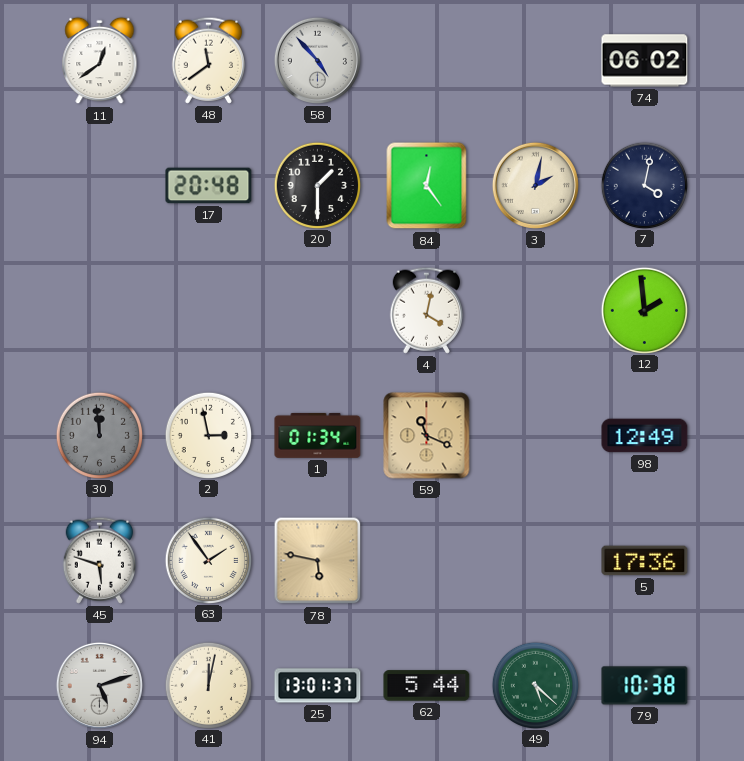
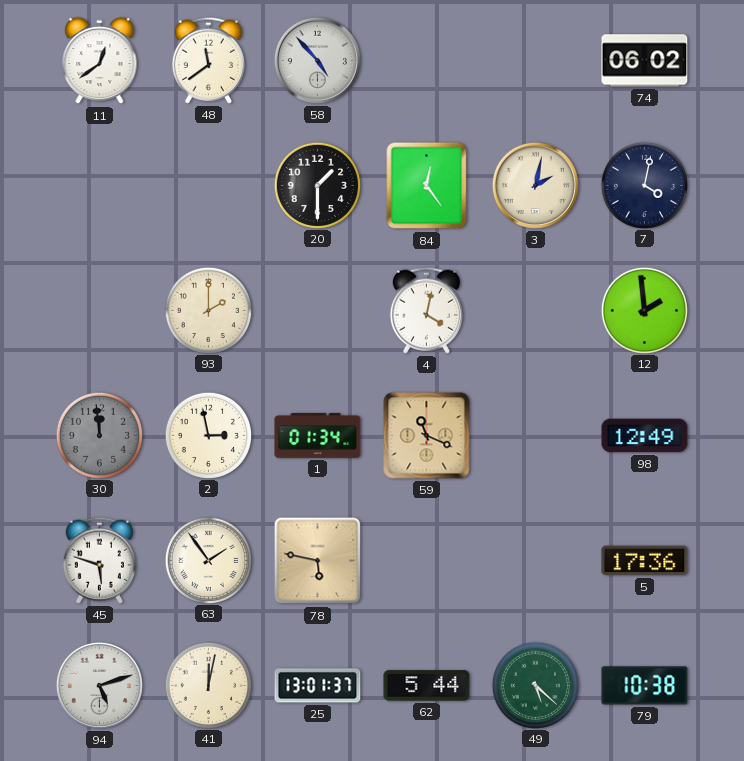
17: 20:48 -> none (209, 186)
93: none -> 2:00 (208, 310)
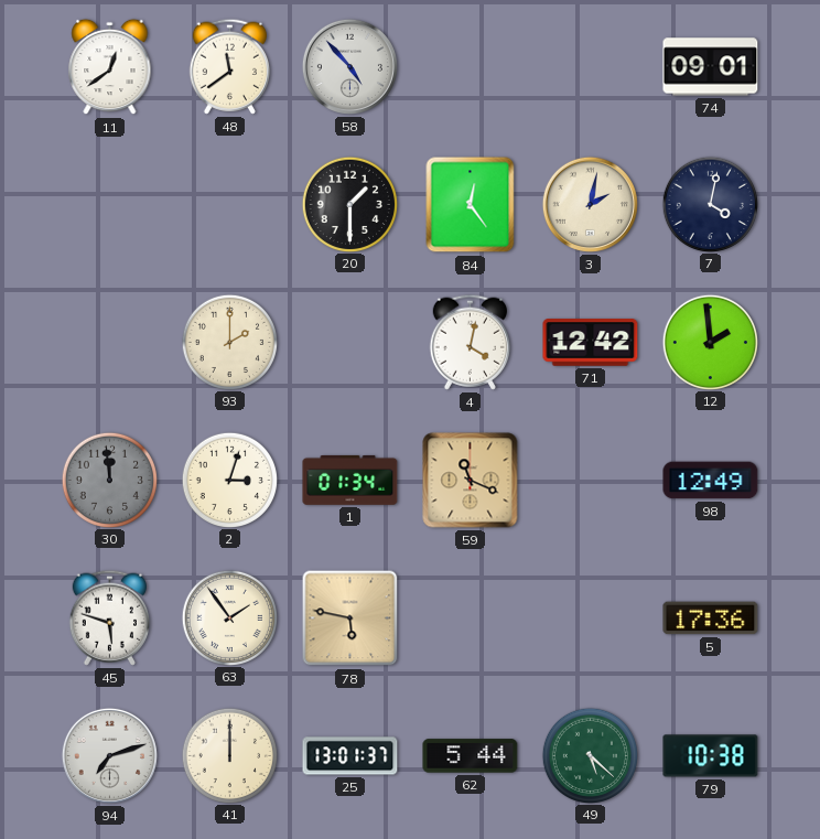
74: 06:02 -> 09:01 (711, 67)
71: none -> 12:42 (591, 343)
2: 2:58 -> 3:03 (229, 480)
94: 5:12 -> 7:12 (109, 755)
41: 12:02 -> 12:00 (229, 755)
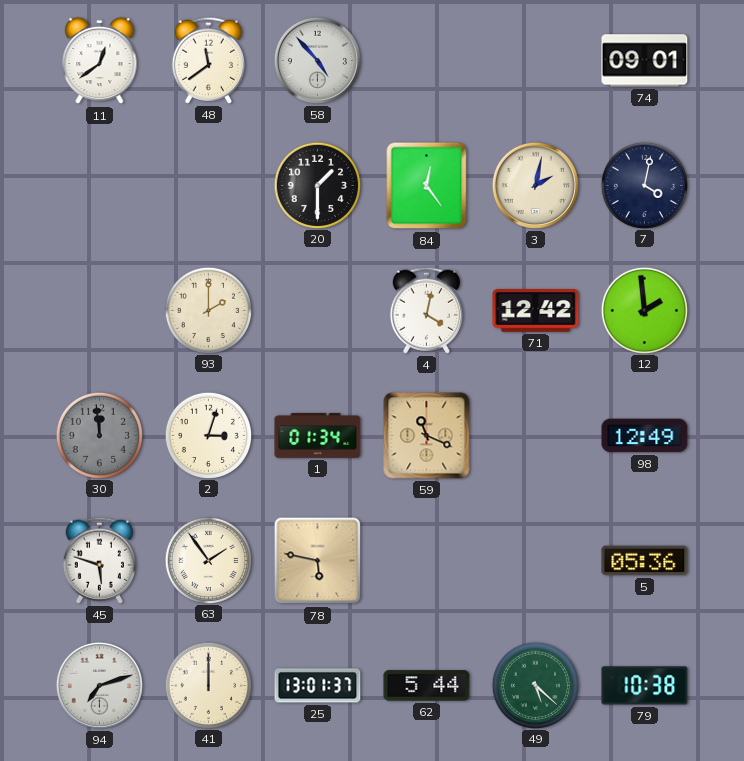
5: 17:36 -> 05:36 (645, 561)
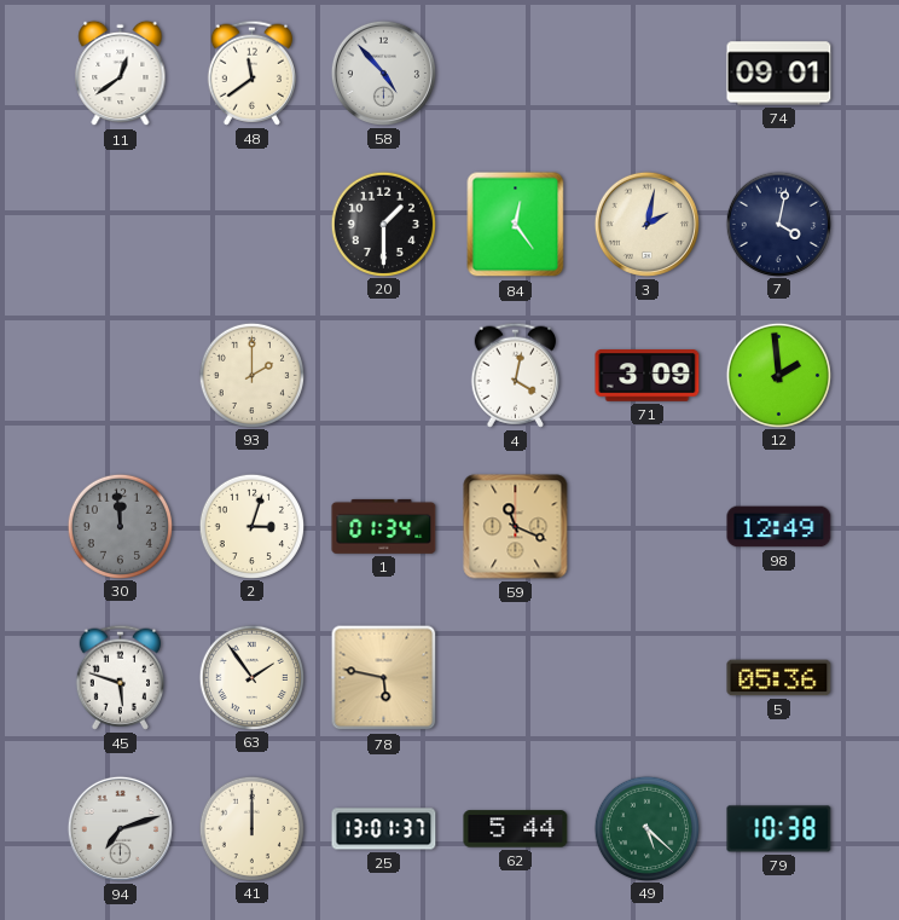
71: 12:42 -> 3:09 (648, 376)
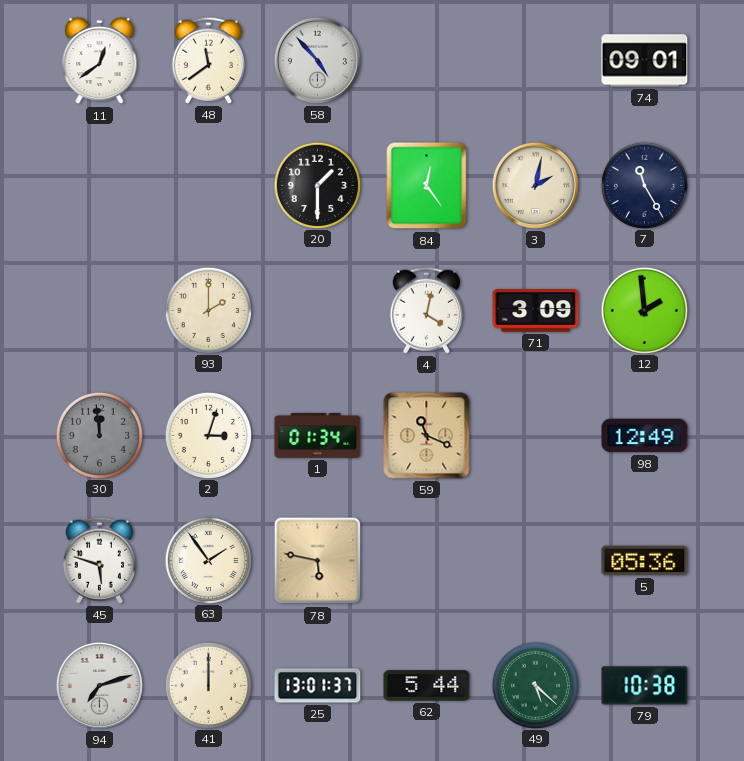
7: 4:02 -> 11:25 (644, 185)
